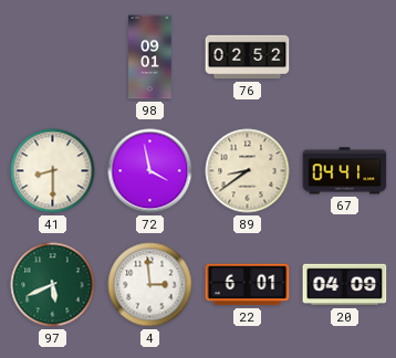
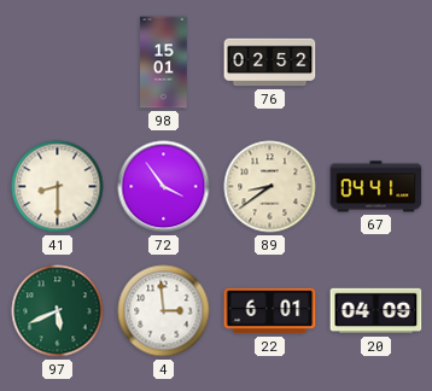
98: 09:01 -> 15:01 (164, 63)
72: 3:58 -> 3:54 (164, 187)
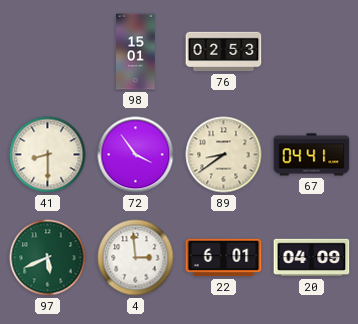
76: 02:52 -> 02:53 (224, 52)
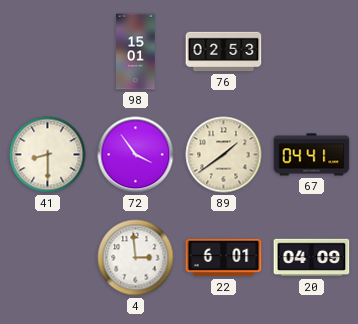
89: 8:39 -> 1:39 (224, 155)
97: 5:41 -> none (48, 258)
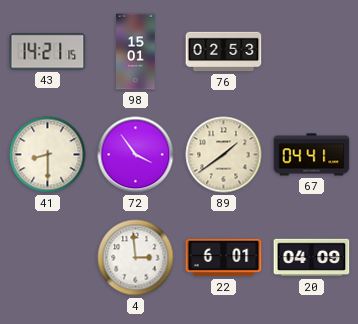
43: none -> 14:21 (48, 52)
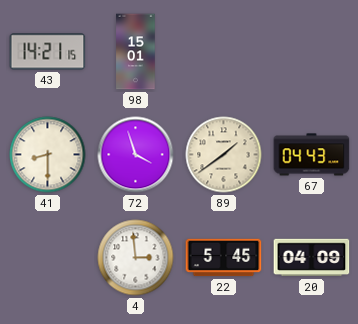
76: 02:53 -> none (224, 52)
72: 3:54 -> 3:57 (136, 155)
67: 04:41 -> 04:43 (312, 155)
22: 6:01 -> 5:45 (224, 258)
